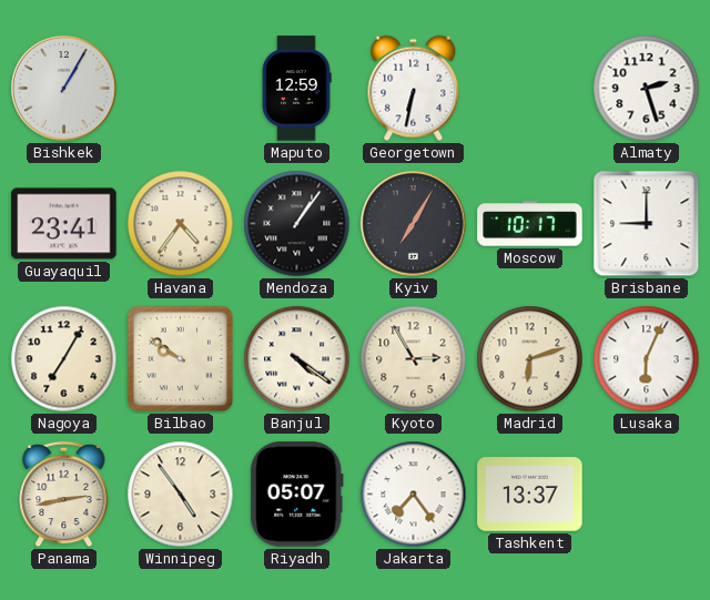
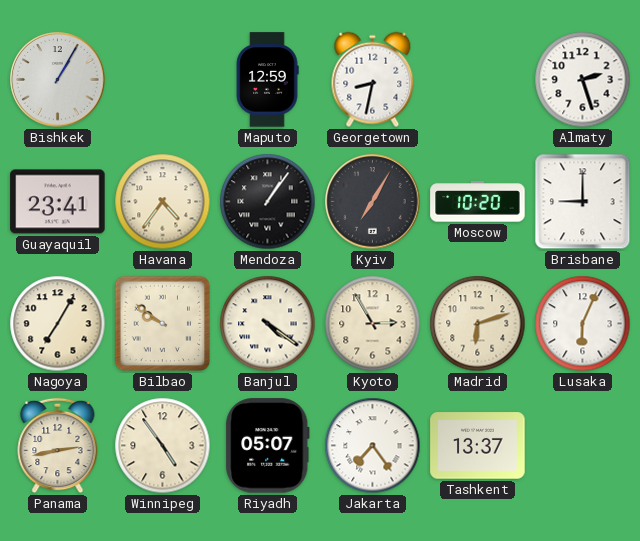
Georgetown: 6:32 -> 8:32 (373, 80)
Moscow: 10:17 -> 10:20 (478, 202)
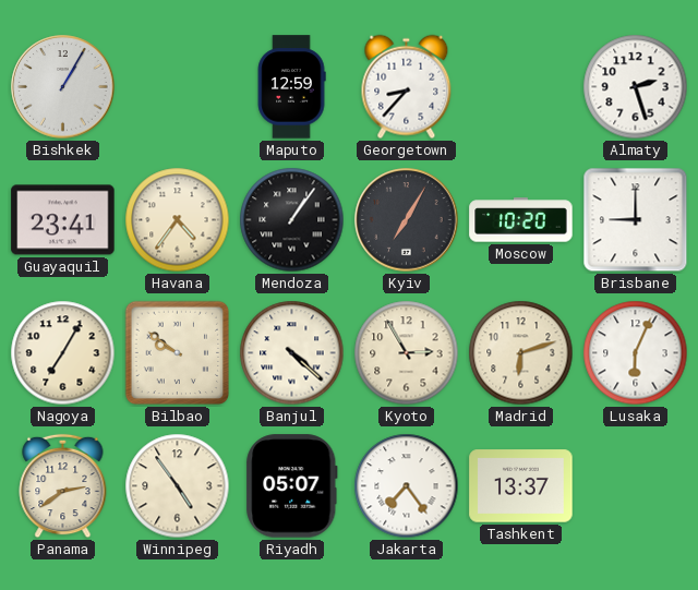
Georgetown: 8:32 -> 8:37 (407, 87)
Banjul: 4:21 -> 4:22 (292, 353)
Panama: 2:43 -> 2:39 (63, 486)
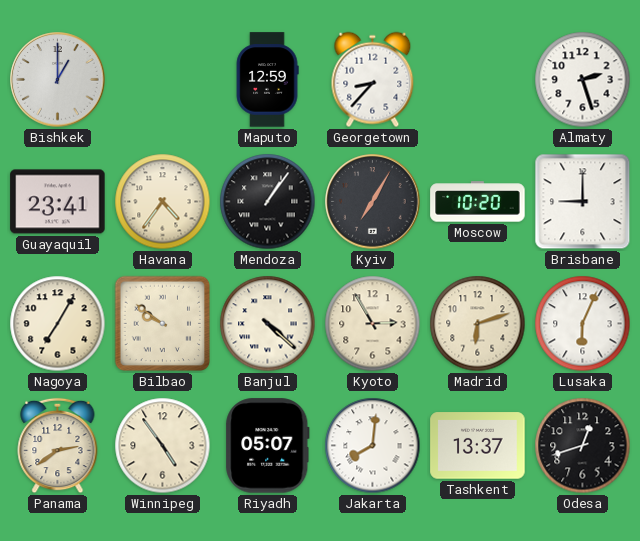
Bishkek: 1:05 -> 1:00 (58, 80)
Jakarta: 7:24 -> 8:01 (373, 446)
Odesa: none -> 12:42 (583, 446)
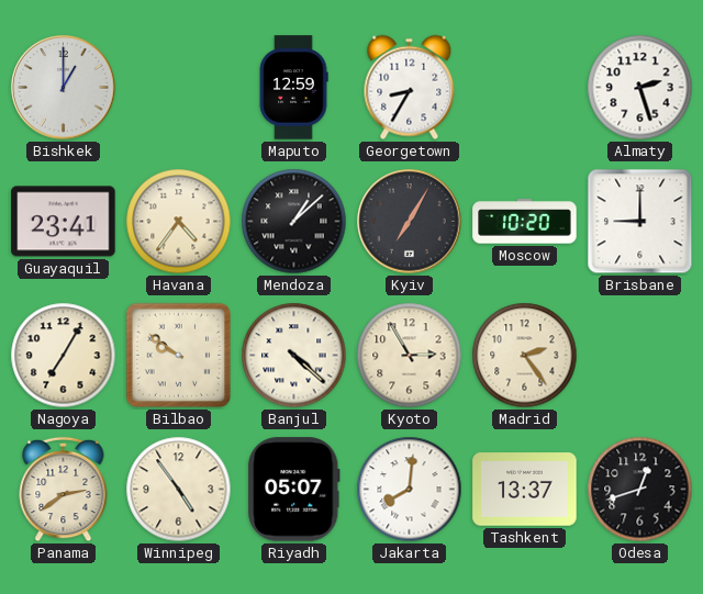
Georgetown: 8:37 -> 8:35 (410, 88)
Mendoza: 1:06 -> 1:08 (294, 222)
Madrid: 6:12 -> 2:24 (525, 356)
Lusaka: 6:04 -> none (583, 324)
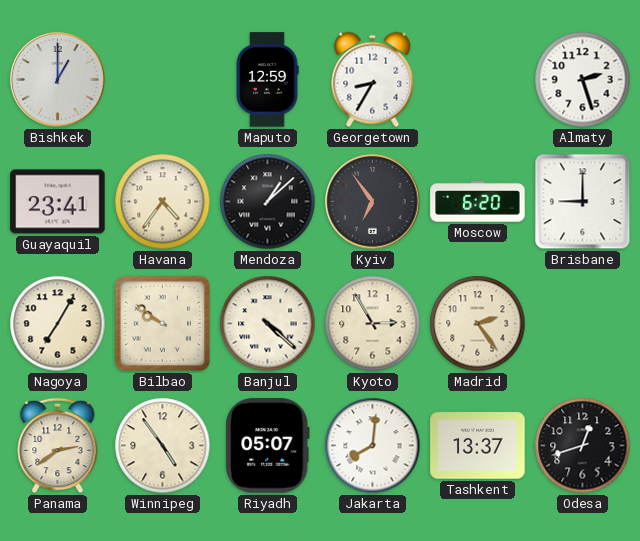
Kyiv: 7:05 -> 6:54 (373, 202)
Moscow: 10:20 -> 6:20 (478, 202)
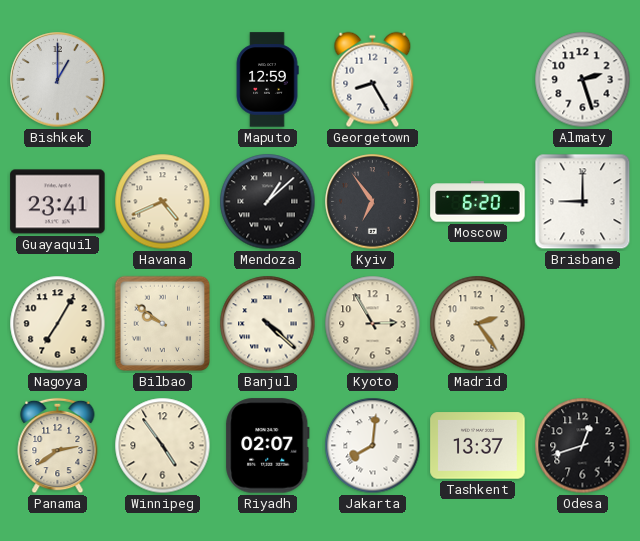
Georgetown: 8:35 -> 8:25 (373, 80)
Havana: 4:36 -> 4:41 (163, 202)
Riyadh: 05:07 -> 02:07 (268, 446)
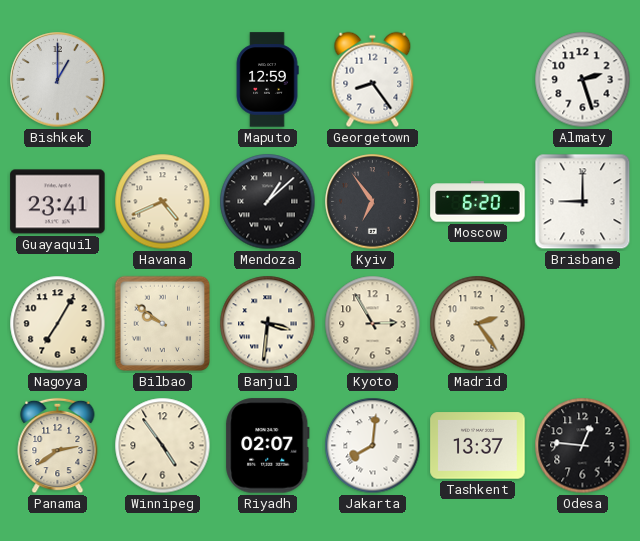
Georgetown: 8:25 -> 8:24 (373, 80)
Banjul: 4:22 -> 3:31 (268, 324)
Odesa: 12:42 -> 12:46 (583, 446)
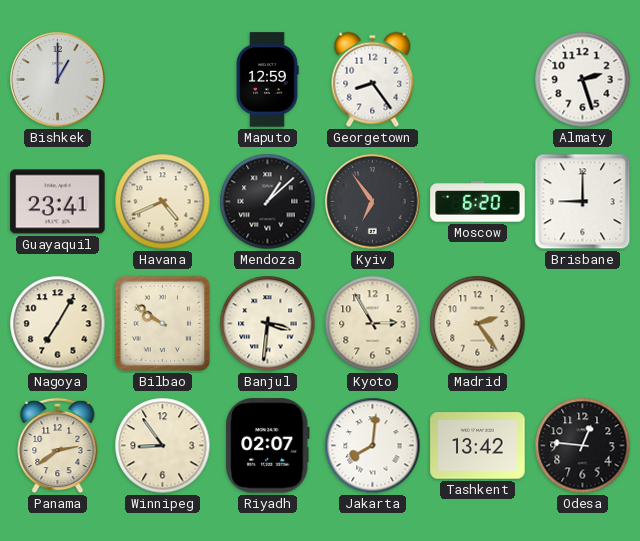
Winnipeg: 4:54 -> 8:54 (163, 446)
Tashkent: 13:37 -> 13:42 (478, 446)
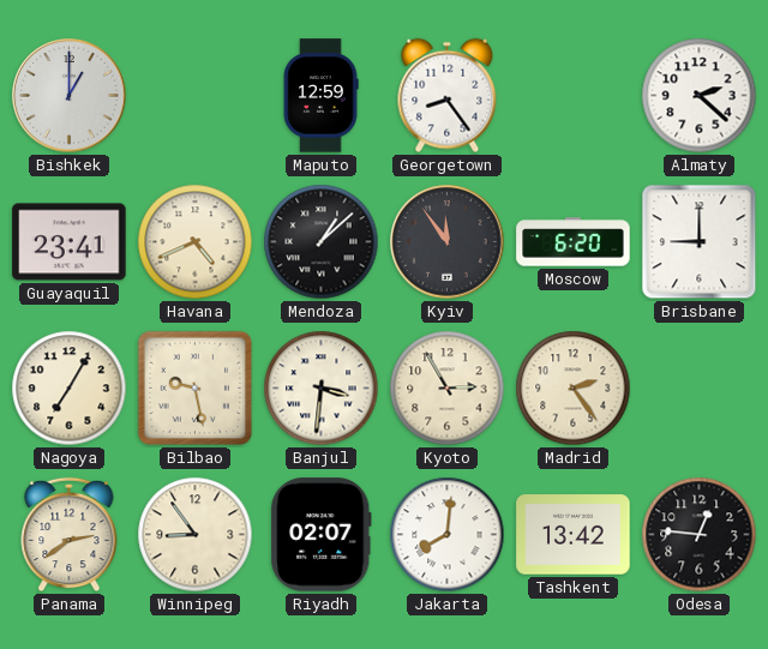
Almaty: 2:27 -> 2:22 (700, 96)
Kyiv: 6:54 -> 11:54 (448, 242)
Bilbao: 9:51 -> 9:28 (196, 389)
